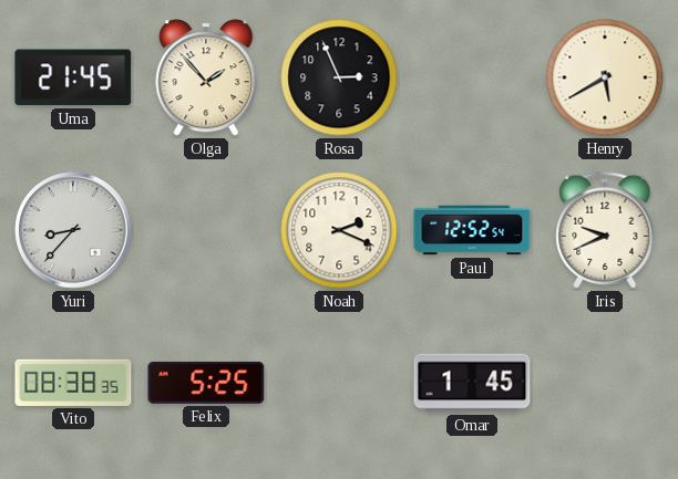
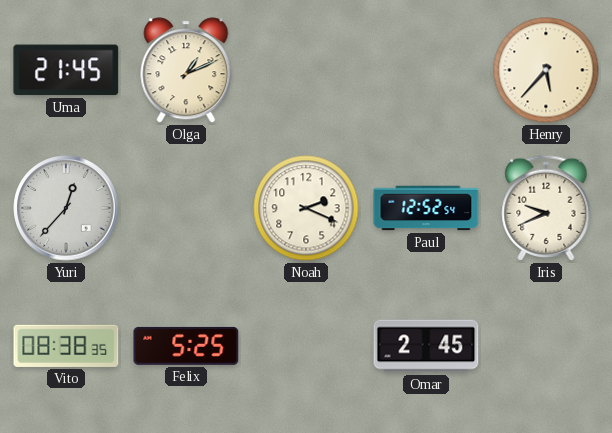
Olga: 1:53 -> 1:11 (186, 70)
Rosa: 2:56 -> none (339, 77)
Henry: 5:40 -> 5:37 (546, 70)
Yuri: 8:37 -> 12:37 (66, 208)
Omar: 1:45 -> 2:45 (426, 346)
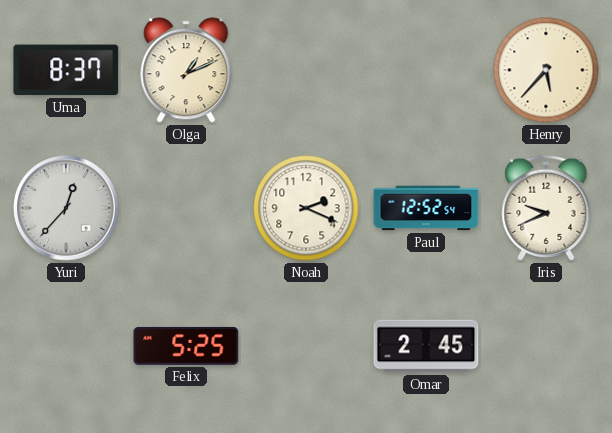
Uma: 21:45 -> 8:37 (66, 70)
Vito: 08:38 -> none (66, 346)
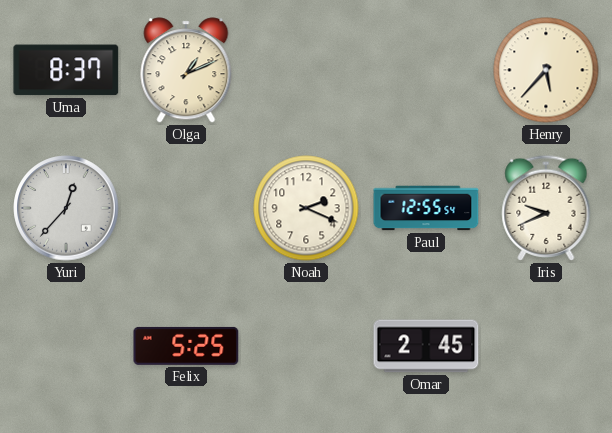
Paul: 12:52 -> 12:55 (426, 208)
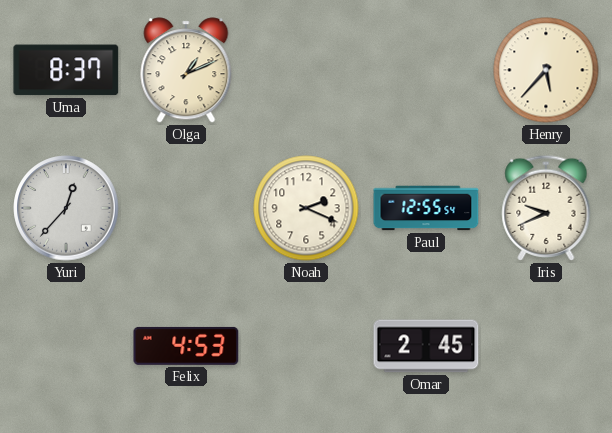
Felix: 5:25 -> 4:53 (186, 346)
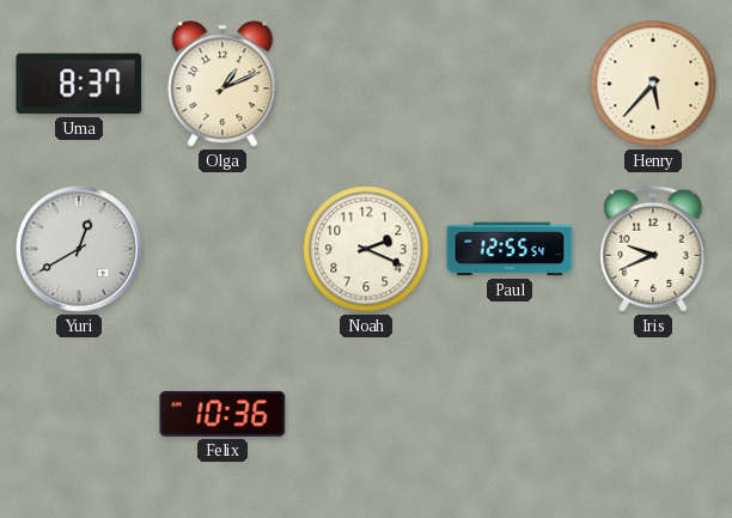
Yuri: 12:37 -> 12:40 (79, 249)
Felix: 4:53 -> 10:36 (222, 414)
Omar: 2:45 -> none (426, 346)
